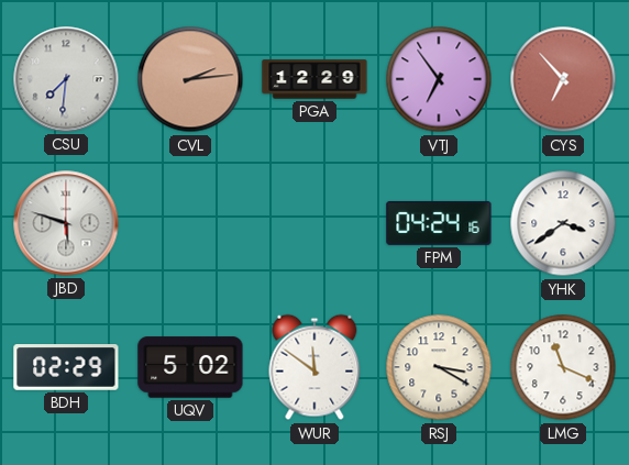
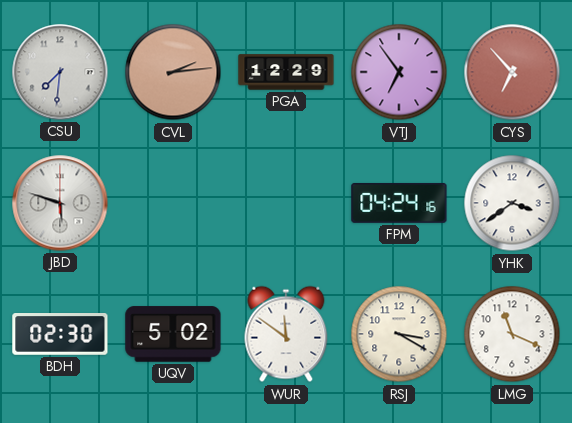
BDH: 02:29 -> 02:30 (60, 335)
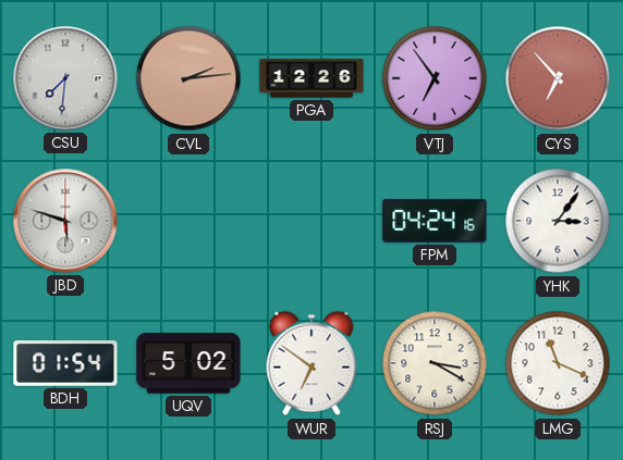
PGA: 12:29 -> 12:26 (311, 78)
YHK: 3:39 -> 3:06 (558, 221)
BDH: 02:30 -> 01:54 (65, 364)
WUR: 11:51 -> 6:51 (311, 363)
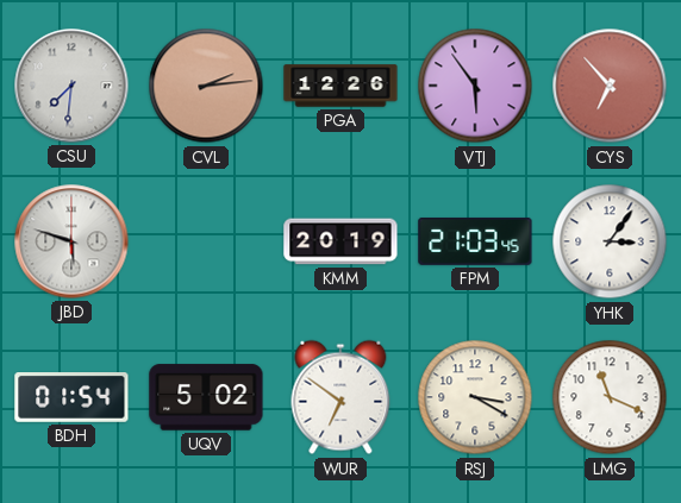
VTJ: 6:54 -> 5:54 (475, 86)
KMM: none -> 20:19 (340, 241)
FPM: 04:24 -> 21:03 (475, 241)
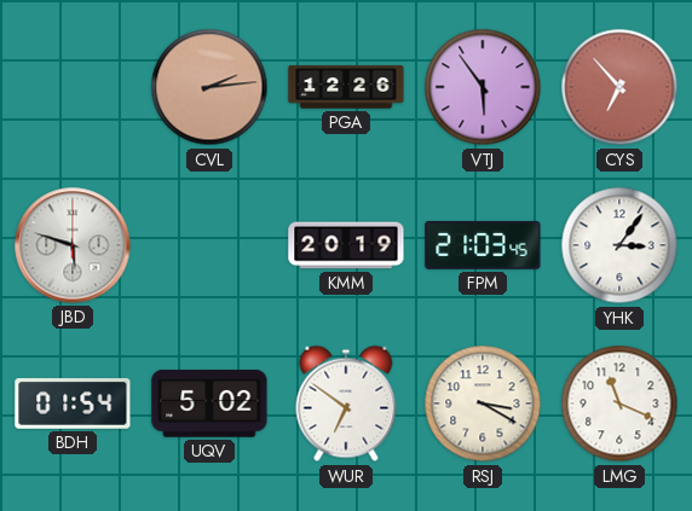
CSU: 7:31 -> none (71, 86)
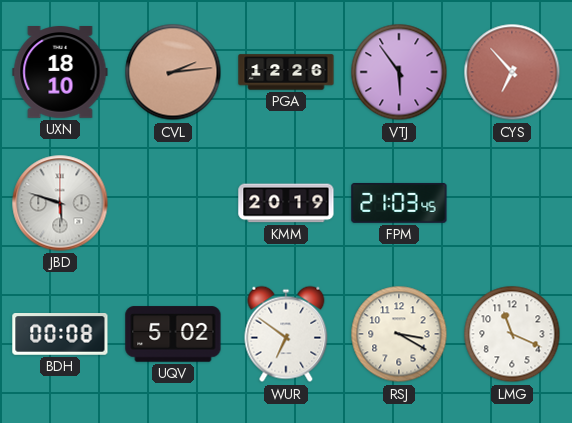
UXN: none -> 18:10 (60, 73)
YHK: 3:06 -> none (619, 245)
BDH: 01:54 -> 00:08 (60, 335)
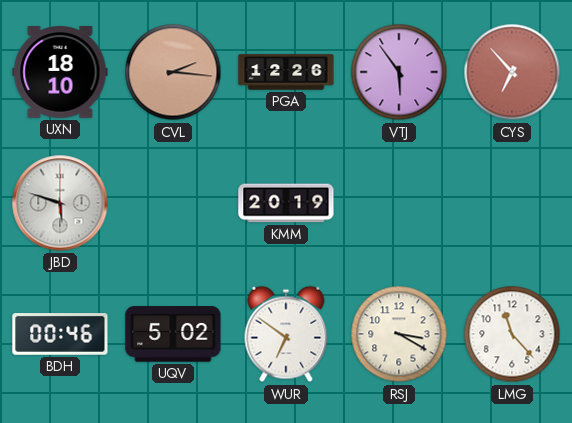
CVL: 2:14 -> 2:16 (173, 72)
FPM: 21:03 -> none (399, 203)
BDH: 00:08 -> 00:46 (60, 335)
LMG: 11:19 -> 11:23 (512, 334)
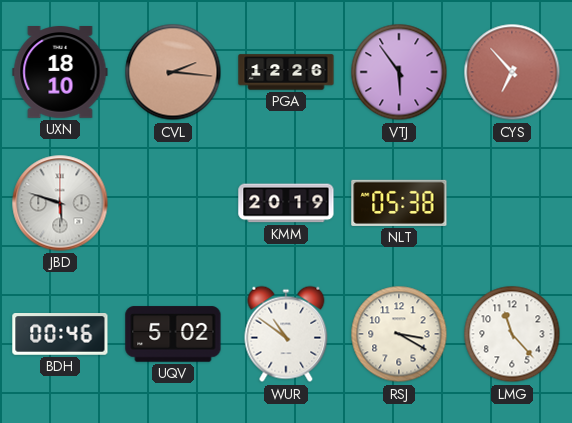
NLT: none -> 05:38 (399, 203)
WUR: 6:51 -> 10:51 (286, 334)
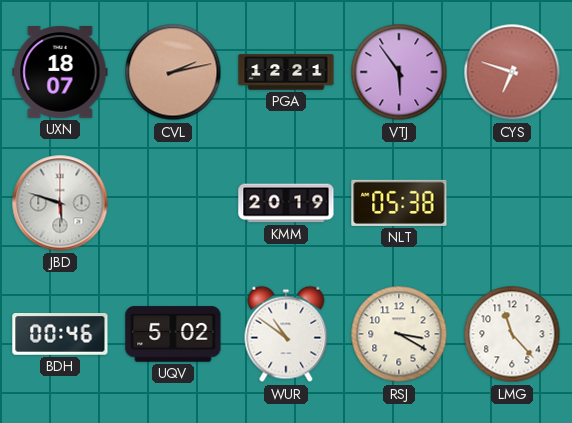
UXN: 18:10 -> 18:07 (60, 73)
CVL: 2:16 -> 2:13 (173, 72)
PGA: 12:26 -> 12:21 (286, 72)
CYS: 6:53 -> 6:48 (512, 72)
